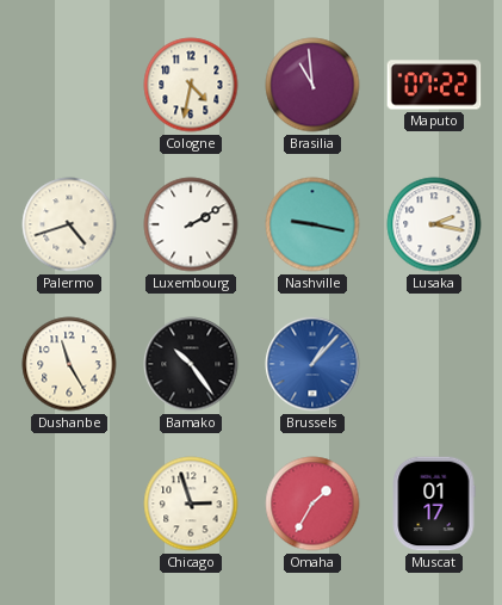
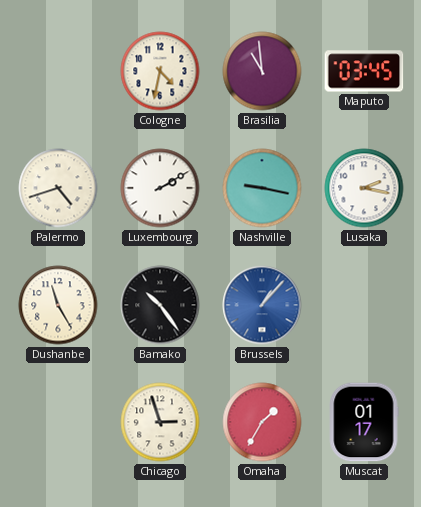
Maputo: 07:22 -> 03:45 (364, 71)
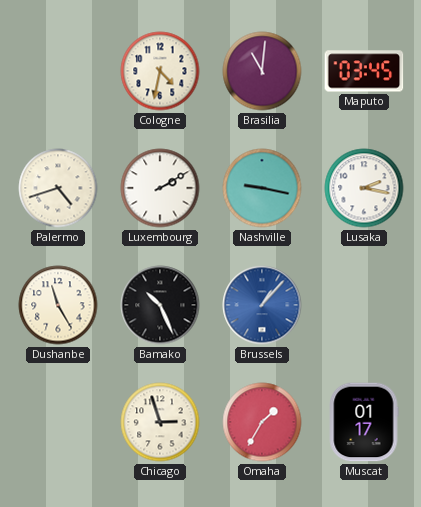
Brasilia: 10:59 -> 11:01 (262, 71)
Bamako: 10:24 -> 10:26 (160, 305)
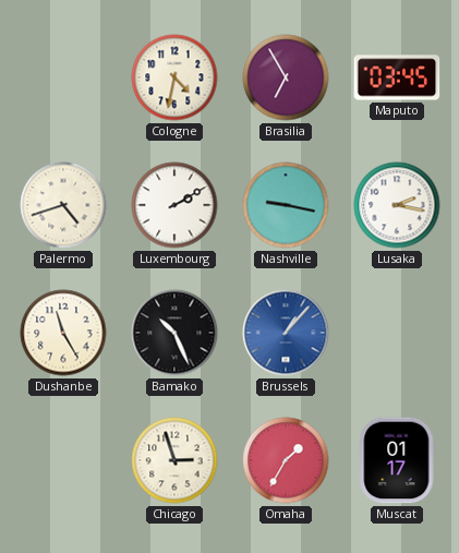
Brasilia: 11:01 -> 6:55 (286, 77)
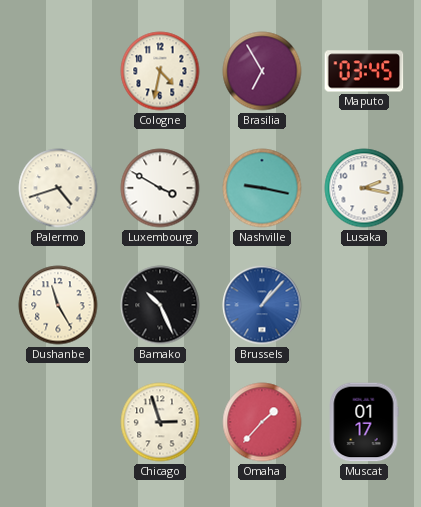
Luxembourg: 2:10 -> 3:50 (160, 188)
Omaha: 1:35 -> 1:37 (262, 422)
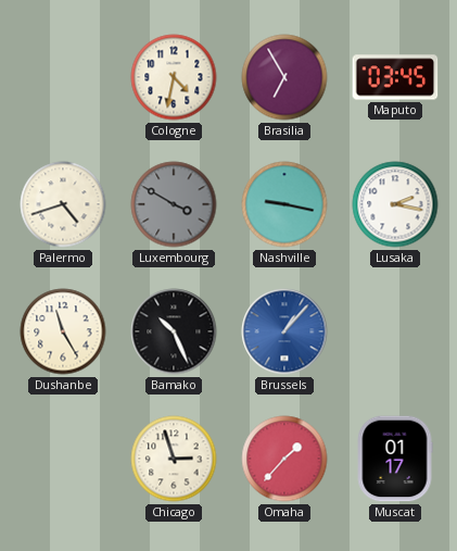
Luxembourg dial: white -> grey (174, 204)
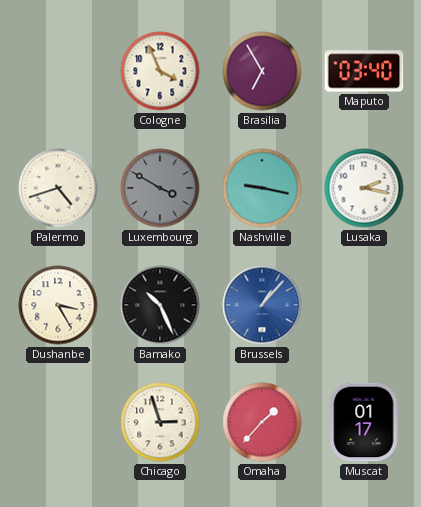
Cologne: 4:32 -> 3:56 (160, 71)
Maputo: 03:45 -> 03:40 (364, 71)
Dushanbe: 11:25 -> 3:25 (58, 305)
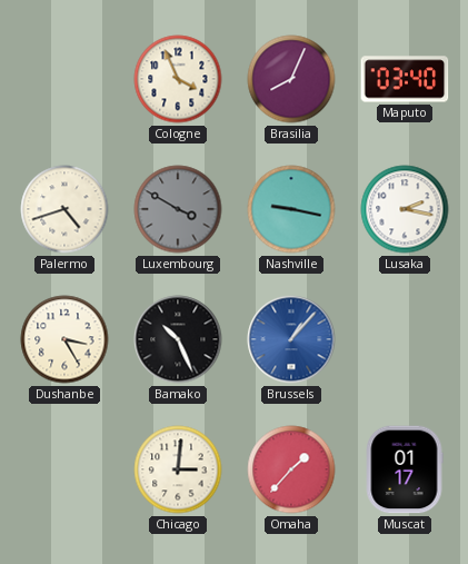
Brasilia: 6:55 -> 8:04 (291, 79)
Chicago: 2:57 -> 3:01 (178, 469)
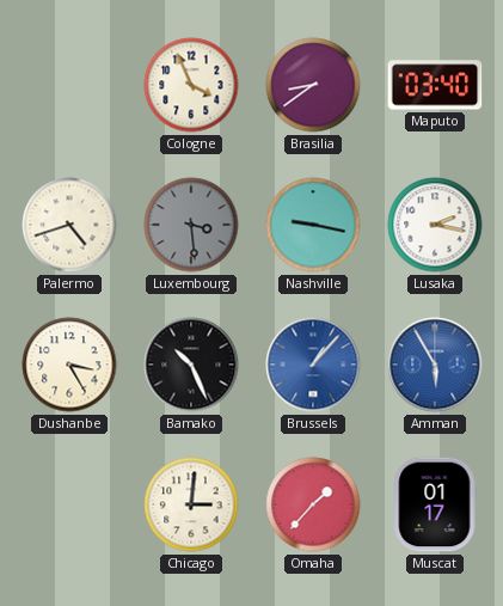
Brasilia: 8:04 -> 8:39 (313, 85)
Luxembourg: 3:50 -> 3:29 (191, 225)
Amman: none -> 5:55 (435, 365)
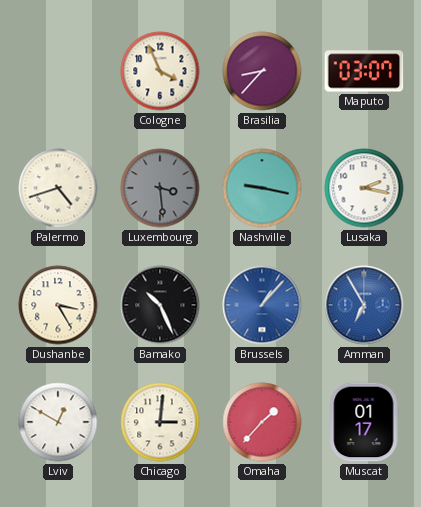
Brasilia: 8:39 -> 8:37 (262, 71)
Maputo: 03:40 -> 03:07 (364, 71)
Amman: 5:55 -> 6:55 (364, 305)
Lviv: none -> 12:50 (58, 422)
